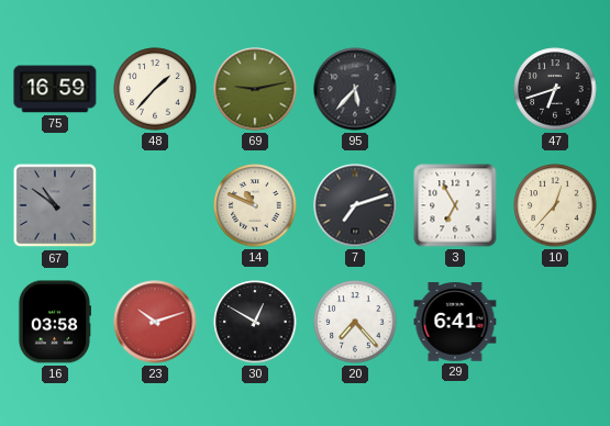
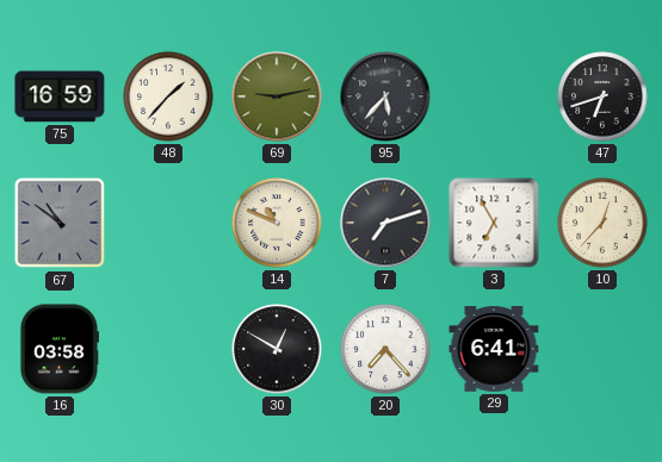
23: 10:12 -> none (155, 322)
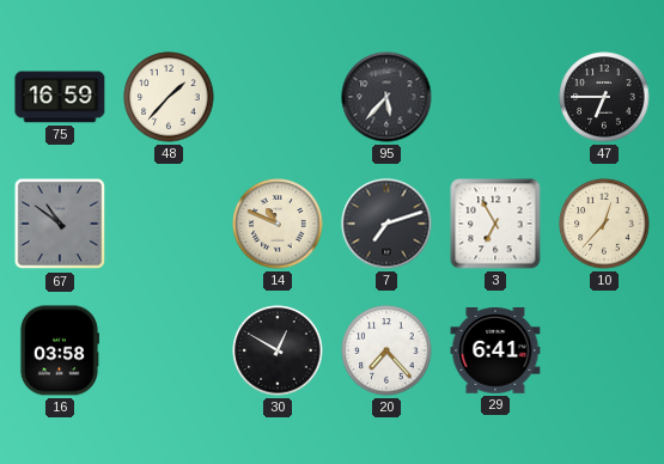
69: 9:13 -> none (277, 96)
47: 6:42 -> 6:45 (604, 97)
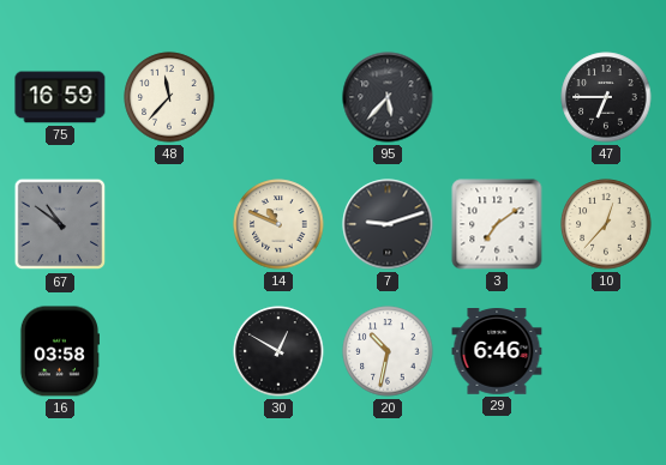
48: 1:37 -> 11:37 (169, 97)
7: 7:12 -> 9:12 (388, 224)
3: 6:55 -> 7:09 (497, 224)
20: 7:23 -> 10:32 (388, 351)
29: 6:41 -> 6:46 (497, 351)
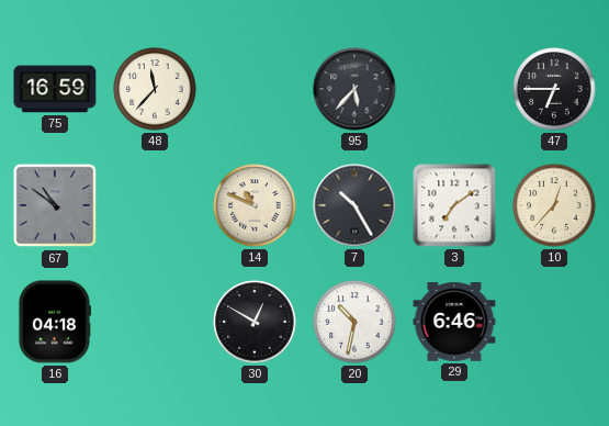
7: 9:12 -> 10:25 (354, 205)
16: 03:58 -> 04:18 (54, 322)
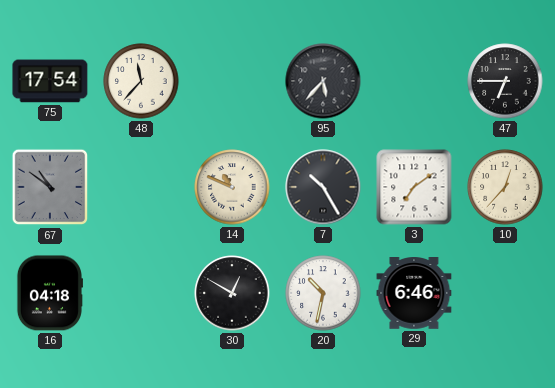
75: 16:59 -> 17:54 (50, 81)
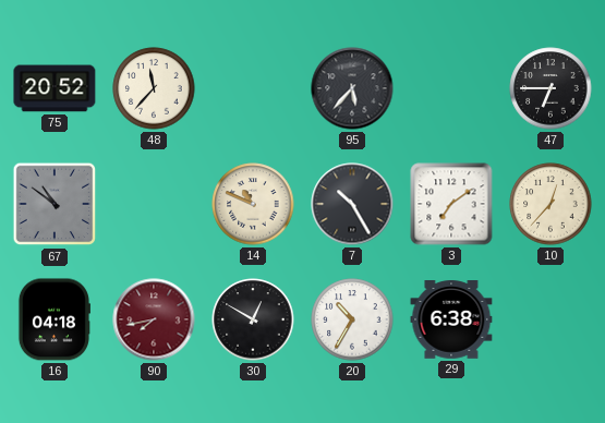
75: 17:54 -> 20:52 (55, 88)
90: none -> 7:43 (154, 319)
20: 10:32 -> 10:35 (352, 319)
29: 6:46 -> 6:38 (451, 319)
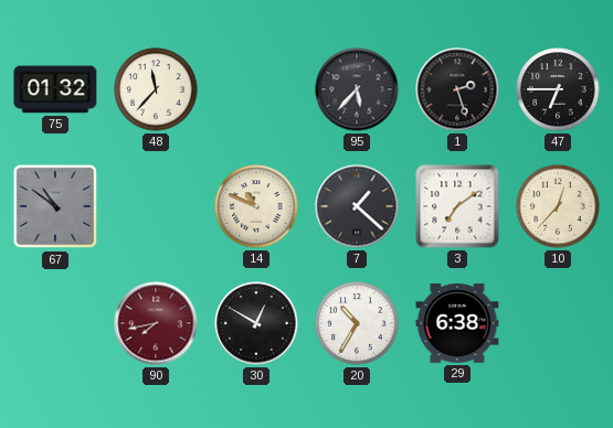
75: 20:52 -> 01:32 (55, 89)
1: none -> 2:27 (457, 89)
7: 10:25 -> 1:22 (357, 206)
16: 04:18 -> none (53, 319)
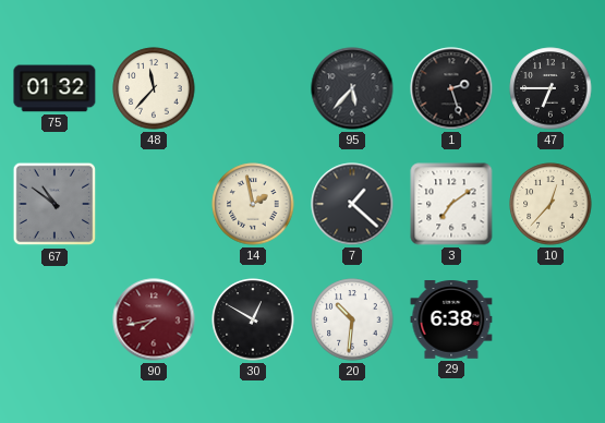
14: 10:49 -> 1:58 (253, 204)
20: 10:35 -> 10:31 (352, 319)
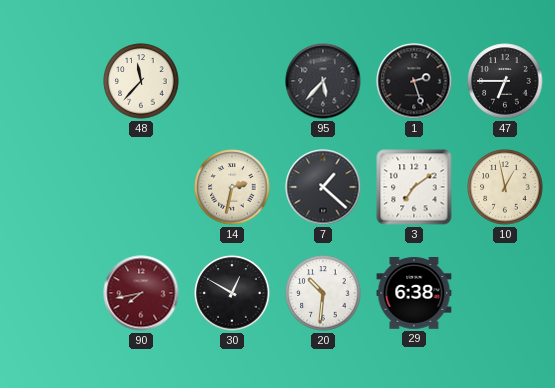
75: 01:32 -> none (55, 88)
67: 10:51 -> none (55, 204)
14: 1:58 -> 2:32 (232, 187)
10: 12:37 -> 12:58 (505, 187)
